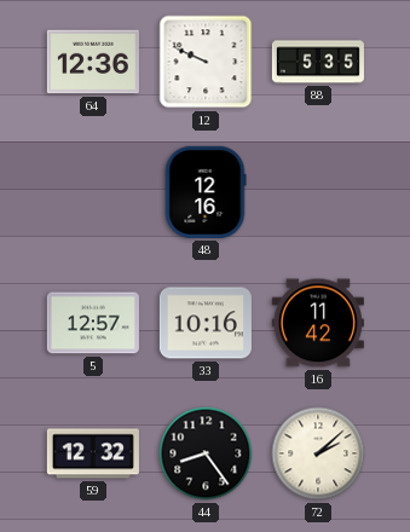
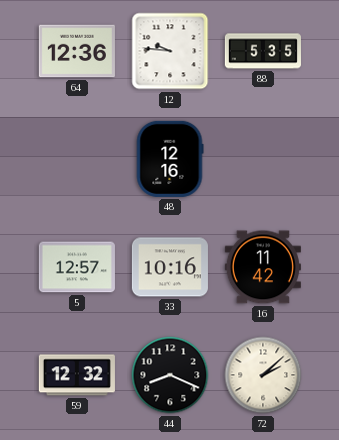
12: 9:49 -> 9:46 (170, 51)
44: 8:24 -> 8:19 (170, 375)
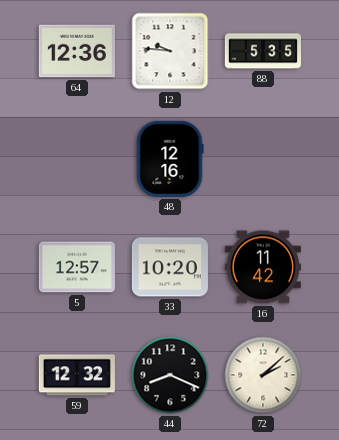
33: 10:16 -> 10:20 (170, 267)
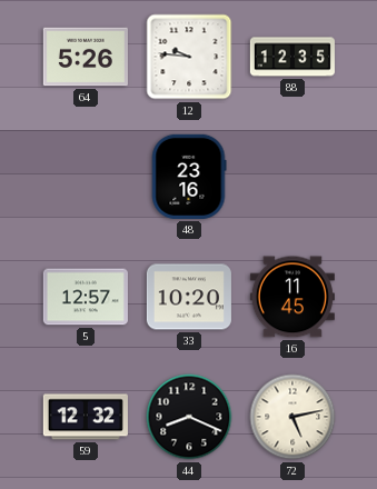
64: 12:36 -> 5:26 (86, 57)
88: 5:35 -> 12:35 (292, 57)
48: 12:16 -> 23:16 (189, 177)
16: 11:42 -> 11:45 (292, 297)
72: 2:08 -> 5:13 (292, 417)
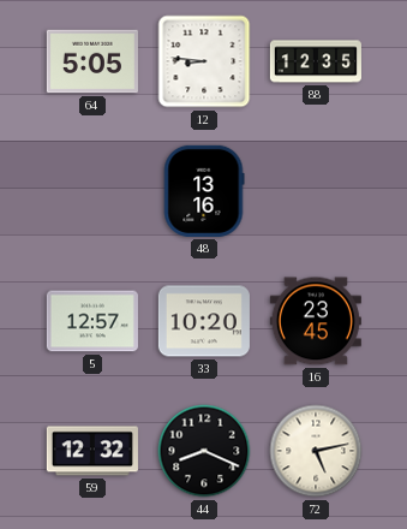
64: 5:26 -> 5:05 (92, 61)
12: 9:46 -> 8:46 (204, 61)
48: 23:16 -> 13:16 (204, 191)
16: 11:45 -> 23:45 (316, 321)
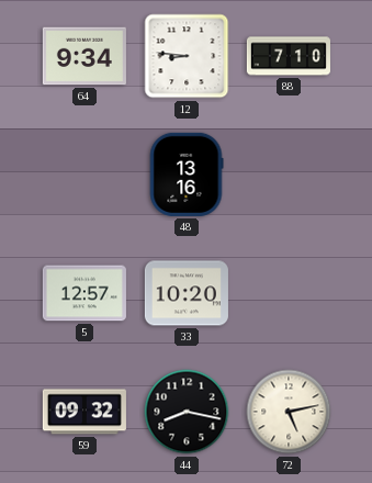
64: 5:05 -> 9:34 (84, 56)
88: 12:35 -> 7:10 (289, 56)
16: 23:45 -> none (316, 321)
59: 12:32 -> 09:32 (84, 412)
44: 8:19 -> 8:17 (187, 412)
